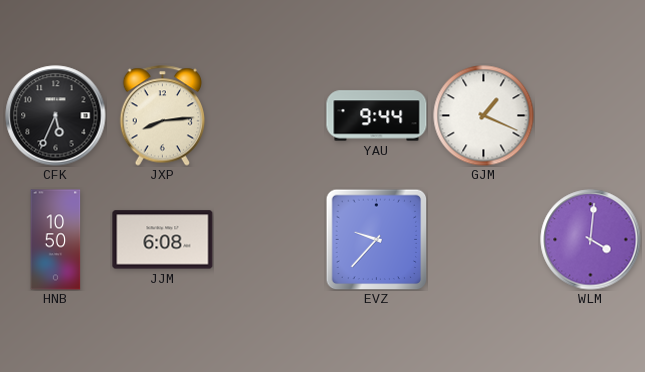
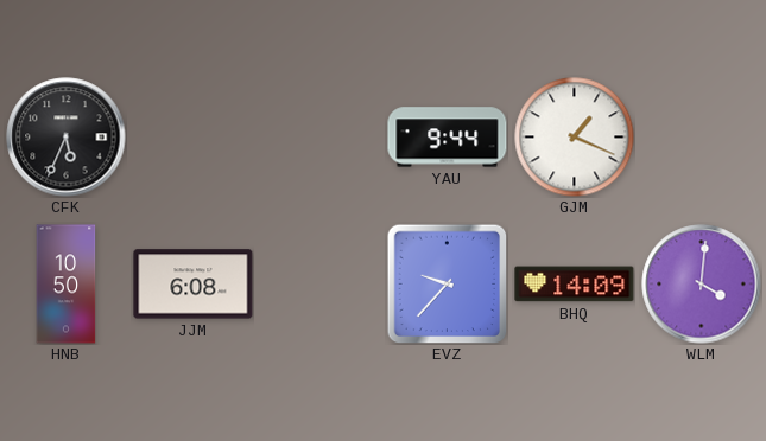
JXP: 8:14 -> none (162, 116)
BHQ: none -> 14:09 (575, 285)
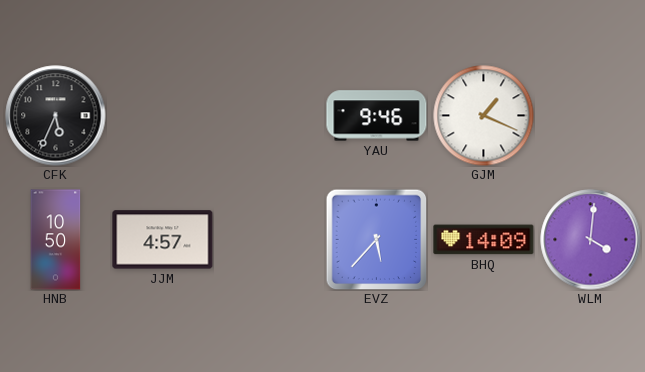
YAU: 9:44 -> 9:46 (377, 116)
JJM: 6:08 -> 4:57 (163, 240)
EVZ: 9:37 -> 5:37 (376, 239)
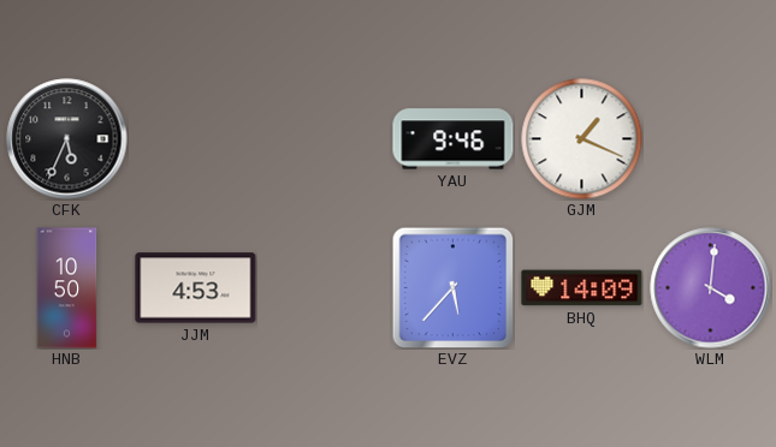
JJM: 4:57 -> 4:53 (196, 288)
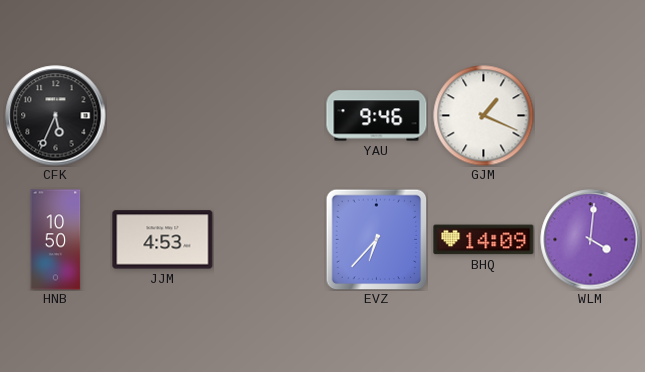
EVZ: 5:37 -> 6:37 (376, 239)
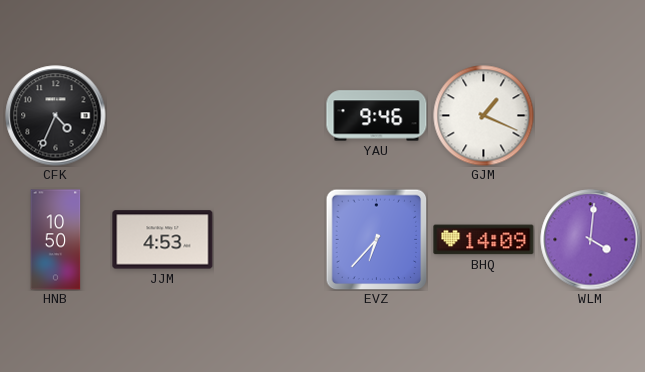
CFK: 5:34 -> 4:34 (56, 116)
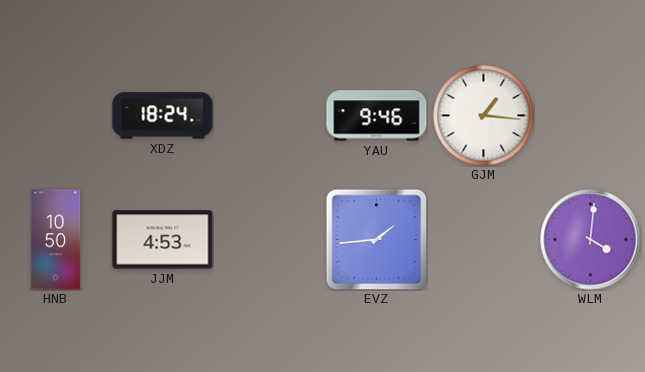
CFK: 4:34 -> none (56, 116)
XDZ: none -> 18:24 (163, 116)
GJM: 1:19 -> 1:16 (484, 116)
EVZ: 6:37 -> 1:44 (376, 239)
BHQ: 14:09 -> none (484, 240)
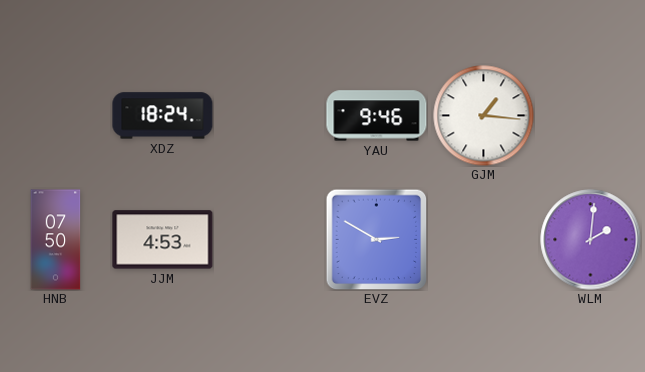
HNB: 10:50 -> 07:50 (56, 240)
EVZ: 1:44 -> 2:50 (376, 239)
WLM: 4:01 -> 2:01 (591, 240)
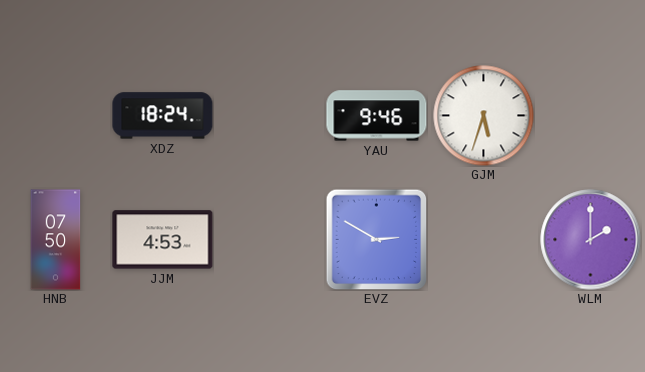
GJM: 1:16 -> 5:33 (484, 116)
WLM: 2:01 -> 2:00 (591, 240)
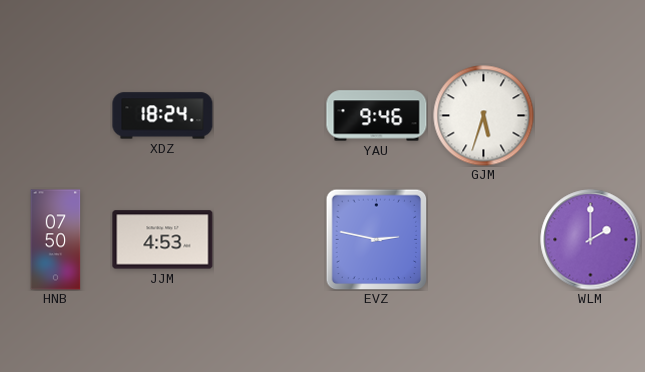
EVZ: 2:50 -> 2:47 (376, 239)
